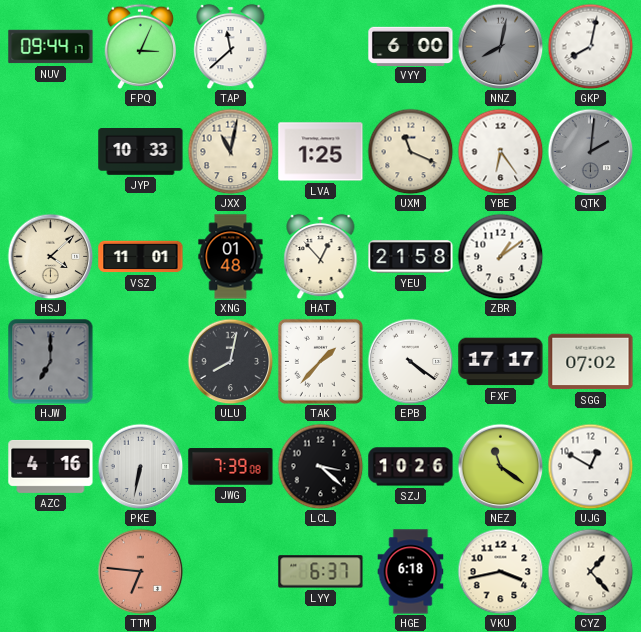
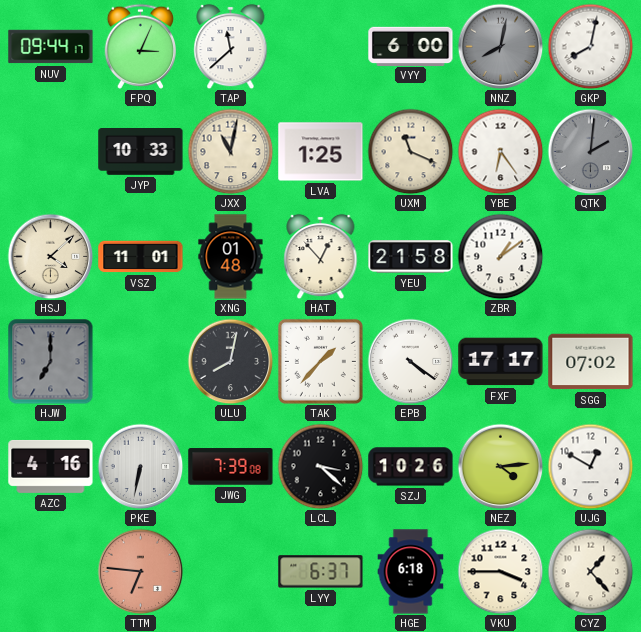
NEZ: 11:21 -> 4:14 (500, 466)
VKU: 3:43 -> 3:45 (500, 571)
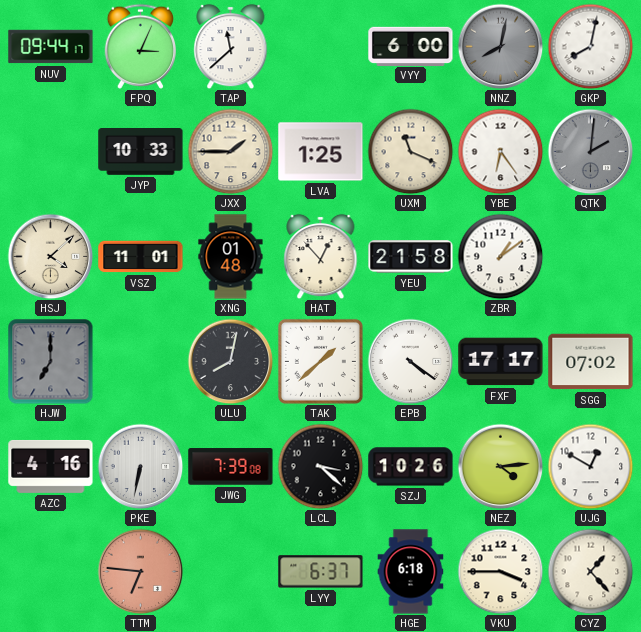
JXX: 11:02 -> 1:45 (230, 151)
TAK: 1:37 -> 1:38 (320, 361)
